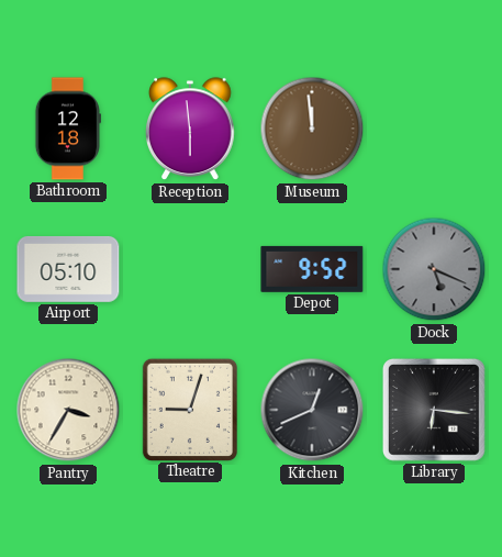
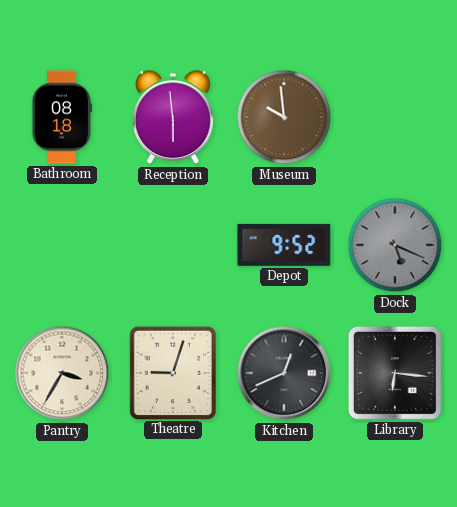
Bathroom: 12:18 -> 08:18 (61, 117)
Museum: 11:59 -> 9:59 (284, 117)
Airport: 05:10 -> none (68, 269)
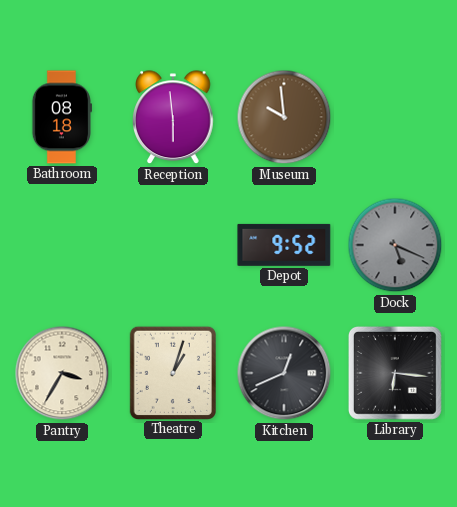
Theatre: 9:03 -> 1:03 (172, 372)
